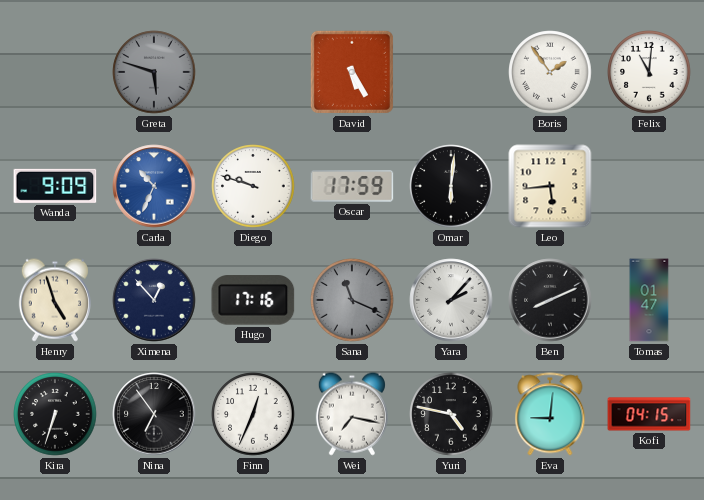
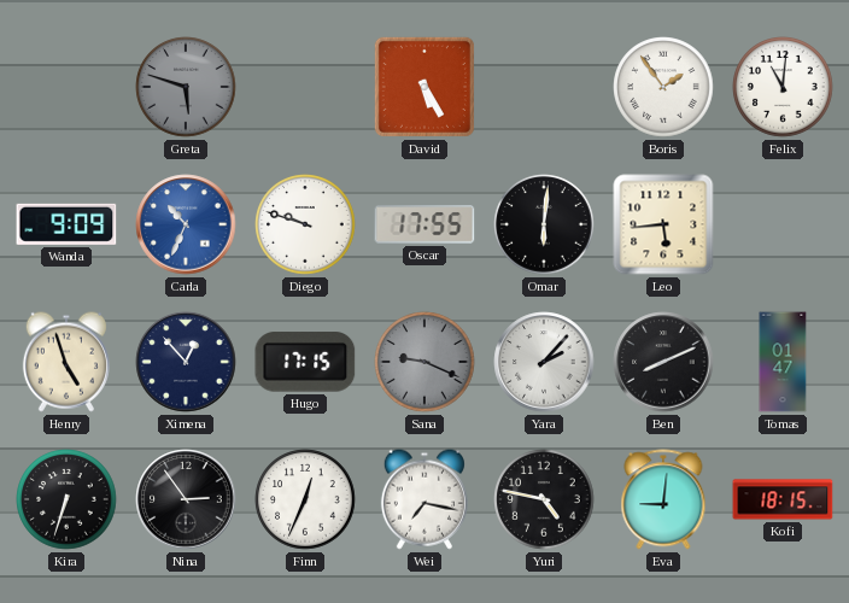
Oscar: 17:59 -> 17:55 (424, 224)
Hugo: 17:16 -> 17:15 (305, 362)
Sana: 11:19 -> 9:19 (424, 362)
Nina: 6:54 -> 2:54 (186, 499)
Kofi: 04:15 -> 18:15 (783, 499)
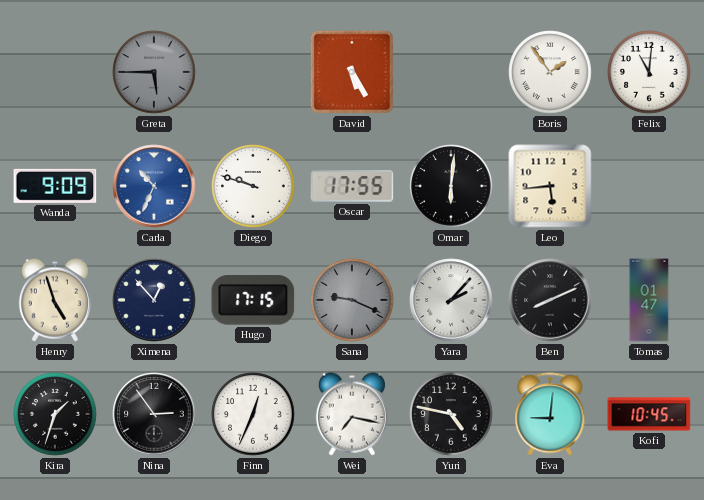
Greta: 5:48 -> 5:45 (154, 72)
Kira: 6:33 -> 1:33 (55, 414)
Kofi: 18:15 -> 10:45 (649, 414)
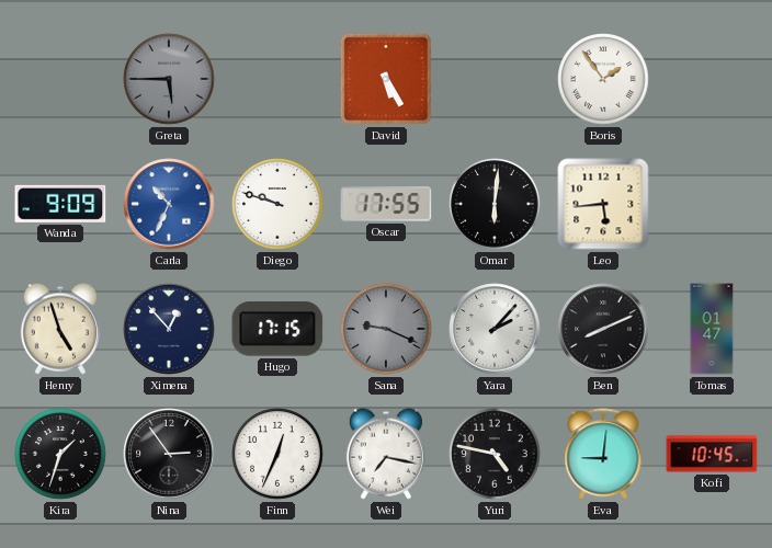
Felix: 11:01 -> none (649, 72)
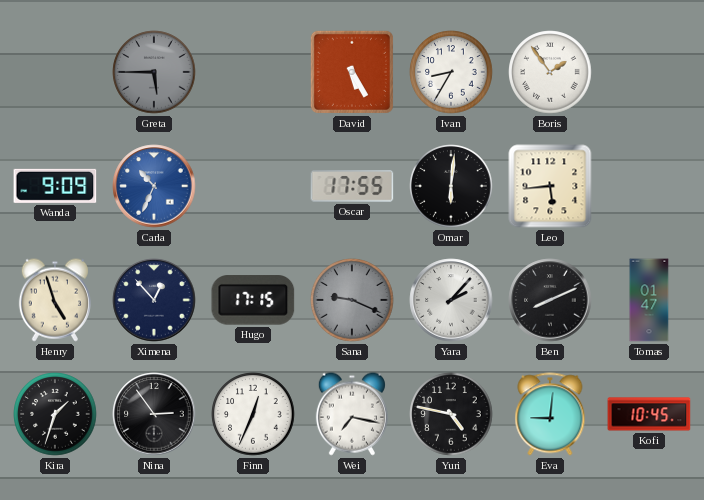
Ivan: none -> 8:35 (451, 72)
Diego: 9:48 -> none (277, 204)
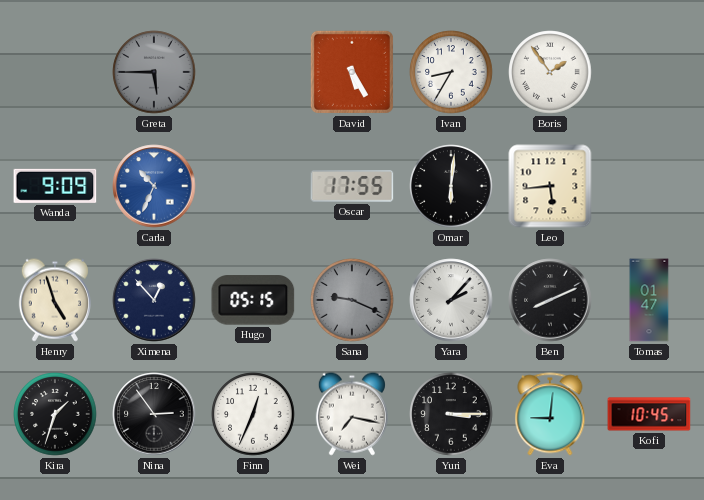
Hugo: 17:15 -> 05:15 (253, 300)
Yuri: 4:47 -> 3:15 (451, 414)
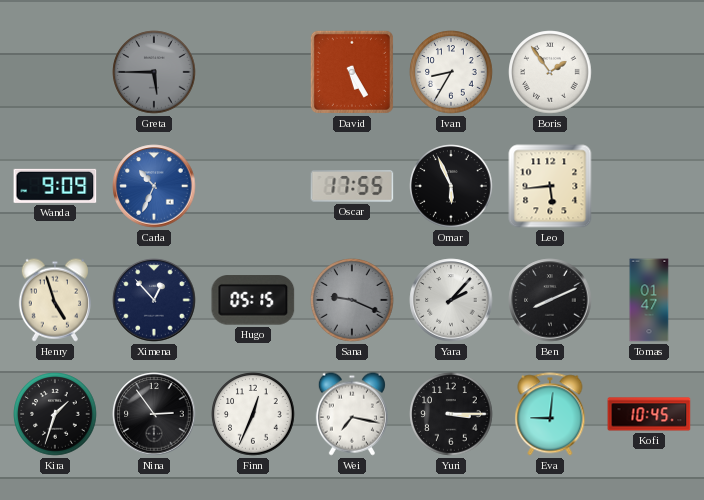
Omar: 6:01 -> 5:56 (451, 186)
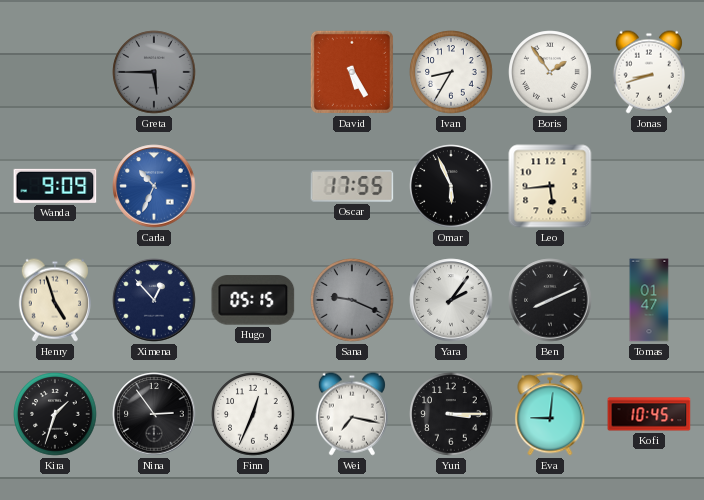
Jonas: none -> 8:42 (649, 72)
Yara: 2:07 -> 2:06 (451, 300)
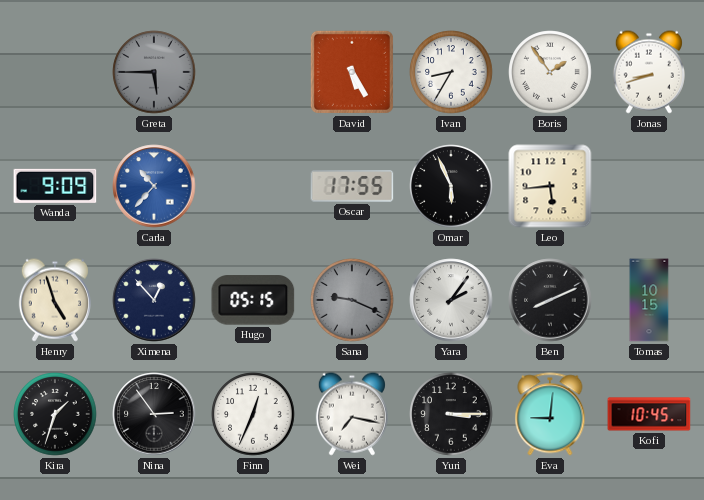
Carla: 10:34 -> 10:37 (154, 186)
Tomas: 01:47 -> 10:15 (649, 300)
